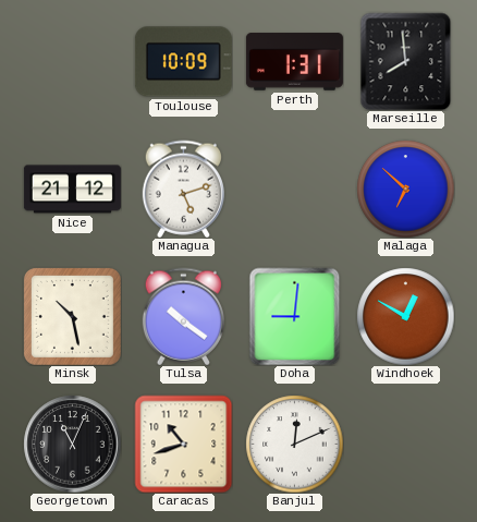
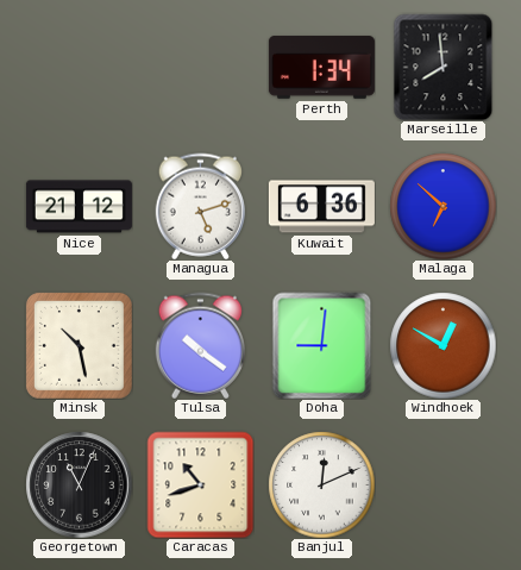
Toulouse: 10:09 -> none (183, 62)
Perth: 1:31 -> 1:34 (321, 68)
Kuwait: none -> 6:36 (321, 207)
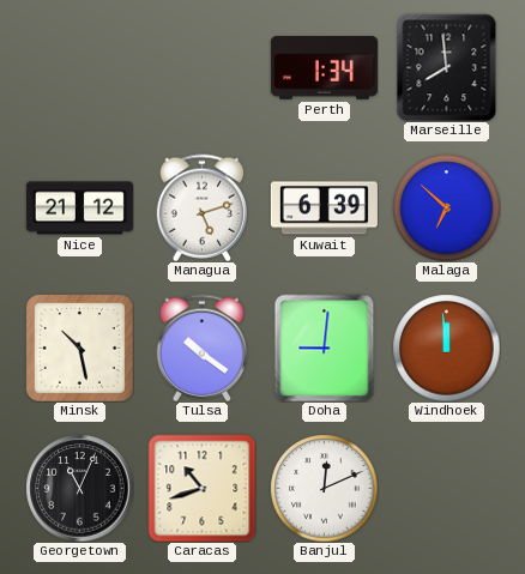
Kuwait: 6:36 -> 6:39 (324, 209)
Windhoek: 12:50 -> 11:59 (446, 348)
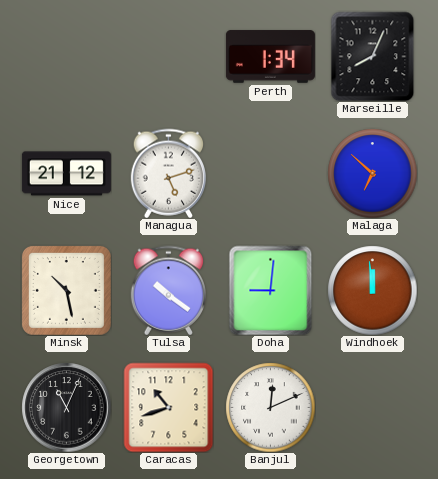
Marseille: 7:59 -> 8:04 (373, 56)
Kuwait: 6:39 -> none (324, 209)
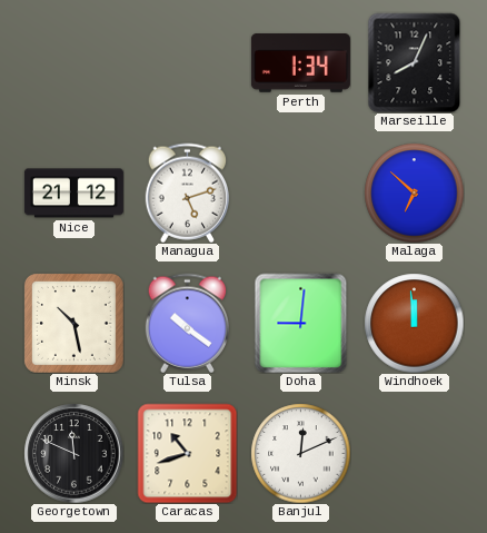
Georgetown: 11:04 -> 11:49 (73, 453)
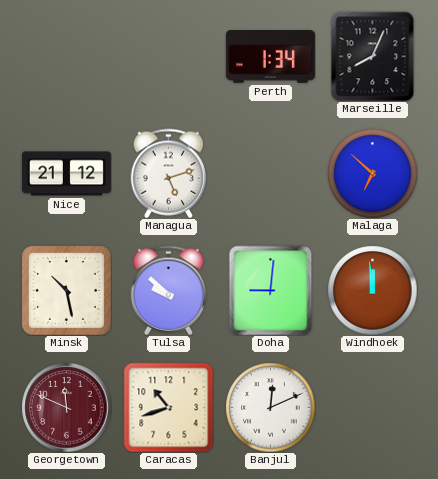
Tulsa: 10:21 -> 9:52 (168, 290)
Georgetown dial: black -> burgundy (66, 407)
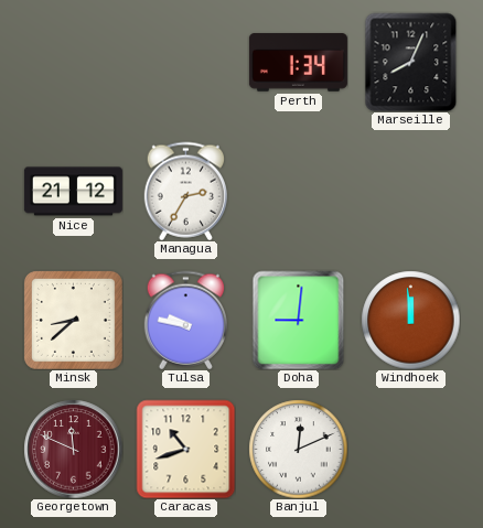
Managua: 5:12 -> 2:35 (185, 191)
Malaga: 6:52 -> none (372, 173)
Minsk: 10:28 -> 8:38 (73, 320)
Tulsa: 9:52 -> 9:47 (185, 320)
